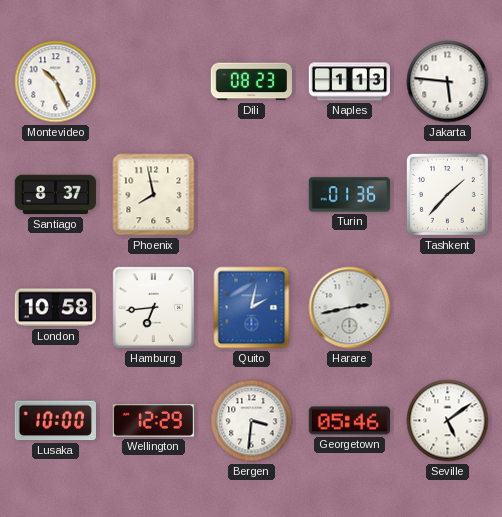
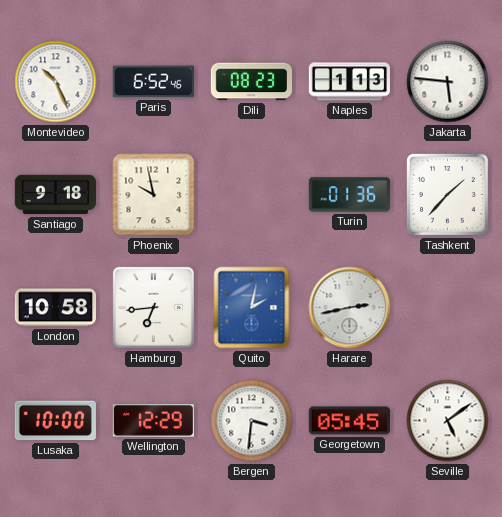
Paris: none -> 6:52 (153, 82)
Santiago: 8:37 -> 9:18 (55, 195)
Phoenix: 7:58 -> 9:58 (154, 195)
Georgetown: 05:46 -> 05:45 (349, 421)
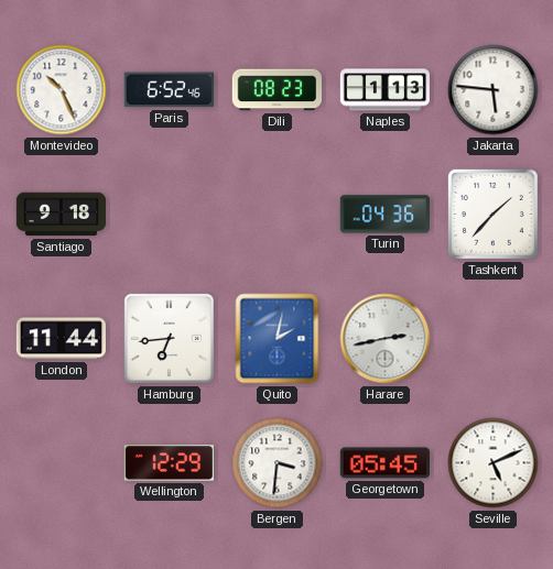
Phoenix: 9:58 -> none (154, 195)
Turin: 01:36 -> 04:36 (384, 215)
London: 10:58 -> 11:44 (61, 339)
Lusaka: 10:00 -> none (55, 421)
Seville: 5:09 -> 5:11 (494, 463)
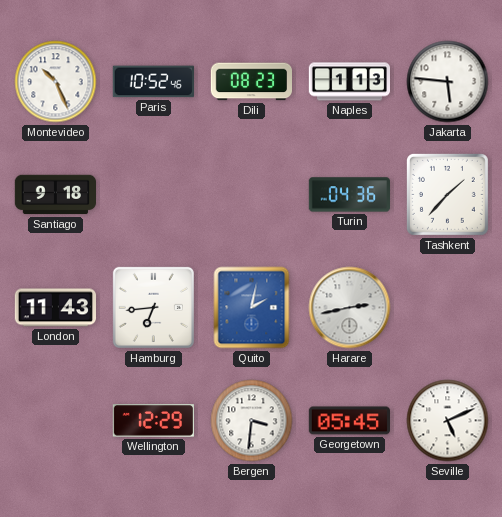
Paris: 6:52 -> 10:52 (153, 82)
London: 11:44 -> 11:43 (55, 308)
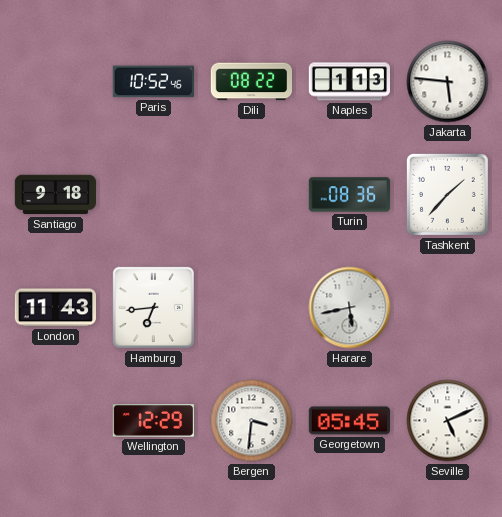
Montevideo: 10:26 -> none (56, 82)
Dili: 08:23 -> 08:22 (251, 82)
Turin: 04:36 -> 08:36 (349, 195)
Quito: 2:02 -> none (252, 308)
Harare: 2:43 -> 5:43 (350, 308)
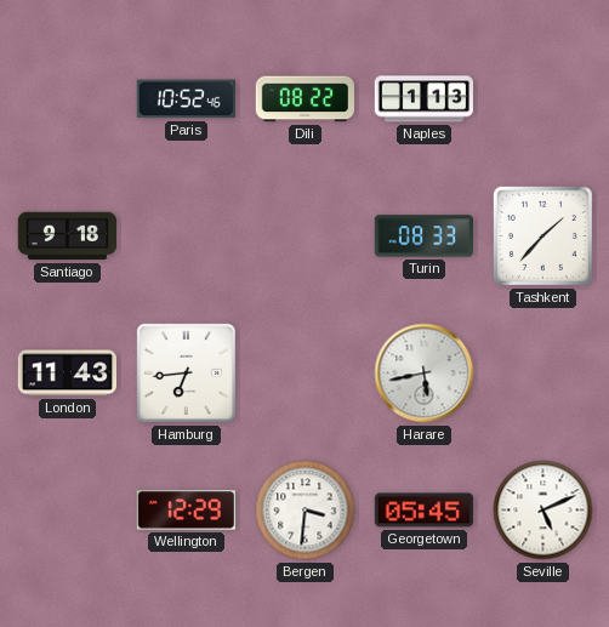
Jakarta: 5:46 -> none (448, 82)
Turin: 08:36 -> 08:33 (423, 236)
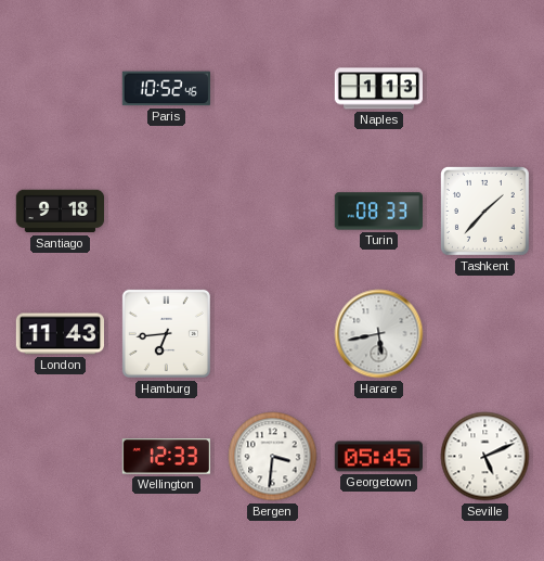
Dili: 08:22 -> none (304, 99)
Wellington: 12:29 -> 12:33 (166, 457)
